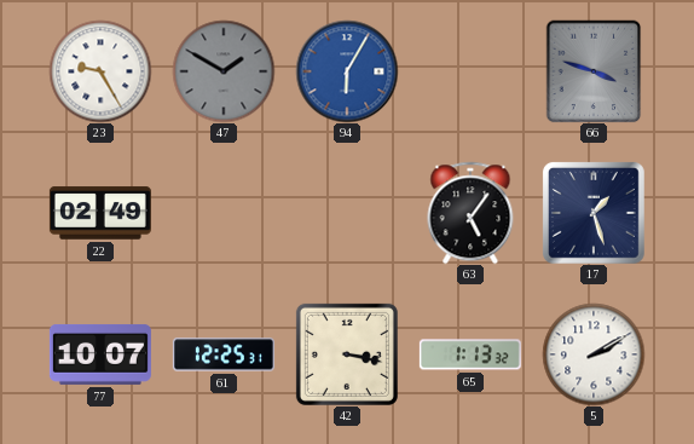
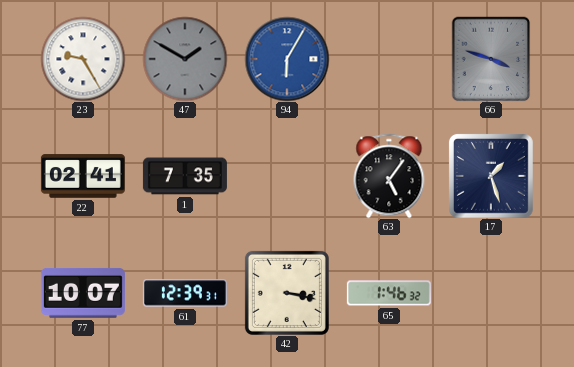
22: 02:49 -> 02:41 (83, 176)
1: none -> 7:35 (185, 176)
61: 12:25 -> 12:39 (185, 293)
65: 1:13 -> 1:46 (389, 293)
5: 2:10 -> none (594, 354)
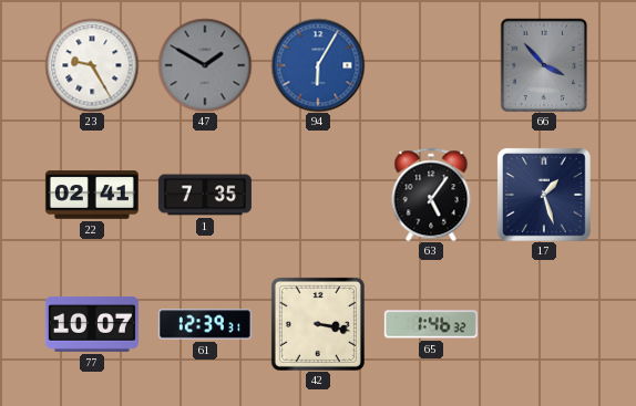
66: 3:48 -> 3:53 (544, 65)
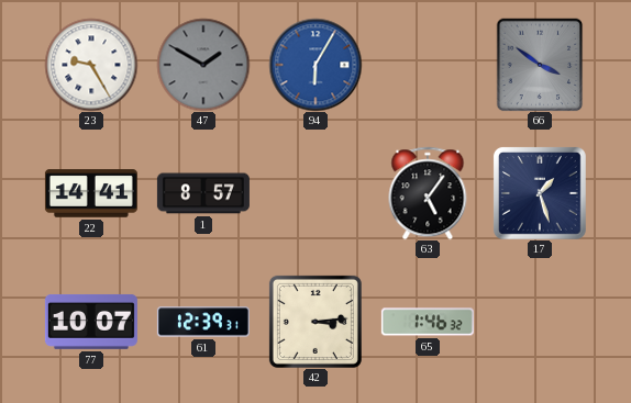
66: 3:53 -> 3:51 (540, 65)
22: 02:41 -> 14:41 (91, 193)
1: 7:35 -> 8:57 (203, 193)
42: 3:17 -> 3:14 (315, 322)
